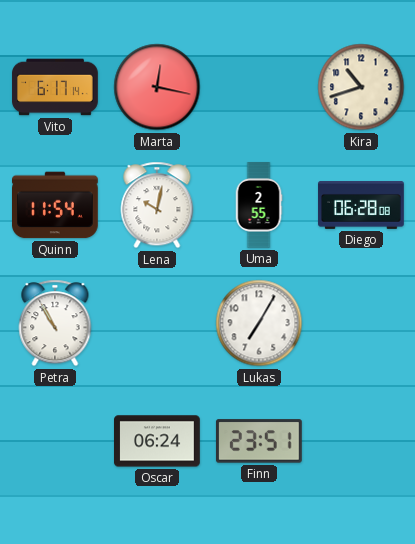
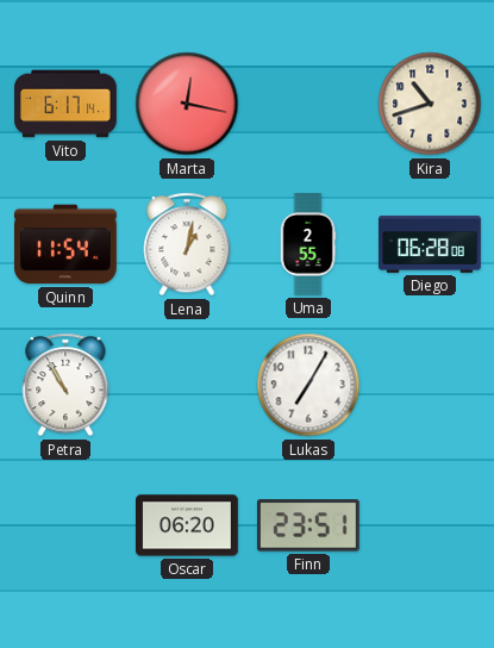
Lena: 10:02 -> 1:02 (187, 244)
Oscar: 06:24 -> 06:20 (188, 525)
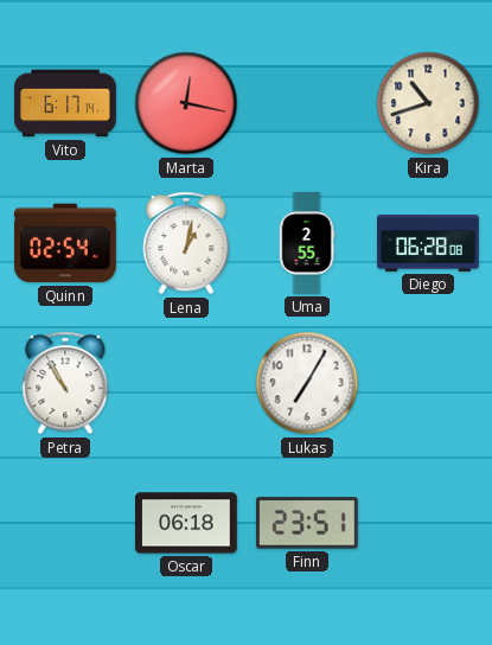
Quinn: 11:54 -> 02:54 (66, 243)
Oscar: 06:20 -> 06:18 (187, 523)
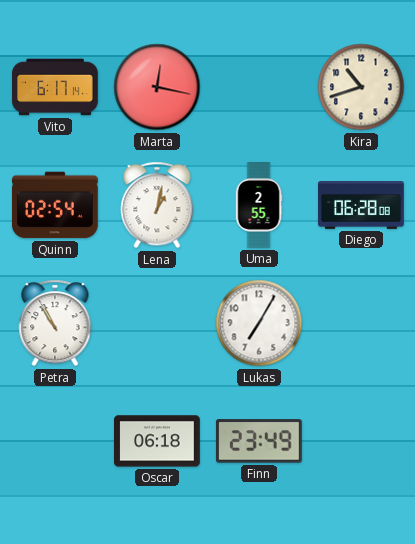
Finn: 23:51 -> 23:49 (259, 441)
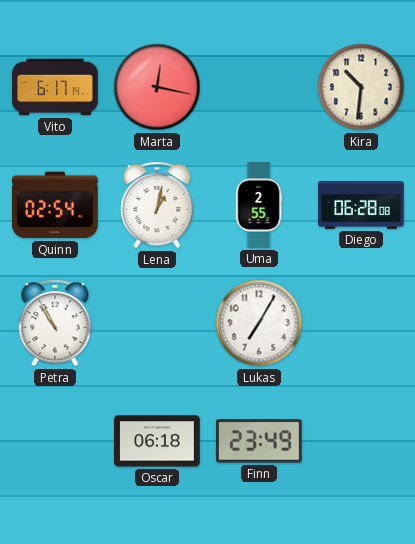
Kira: 10:42 -> 10:31 (361, 87)
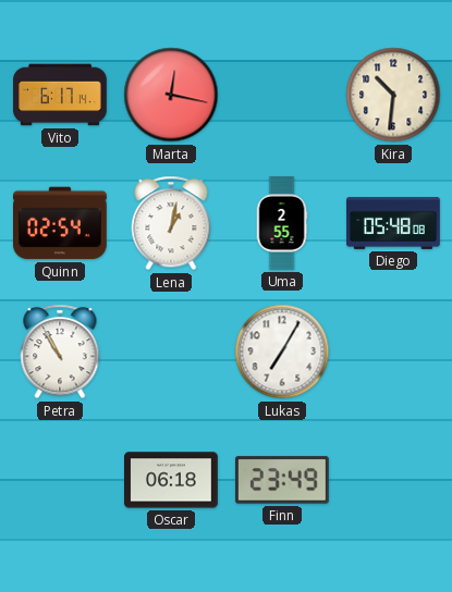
Diego: 06:28 -> 05:48 (393, 224)
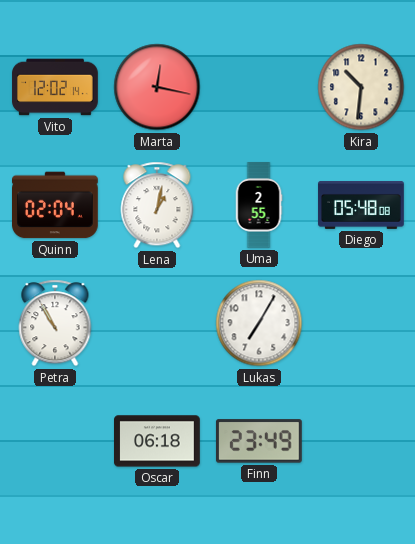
Vito: 6:17 -> 12:02 (55, 87)
Quinn: 02:54 -> 02:04 (56, 205)
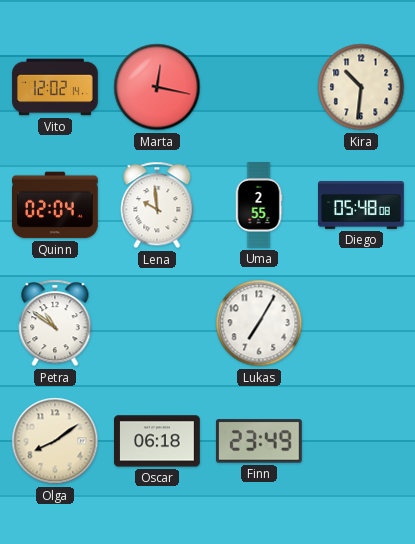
Lena: 1:02 -> 9:59 (157, 205)
Petra: 10:55 -> 10:51 (55, 323)
Olga: none -> 8:09 (55, 441)
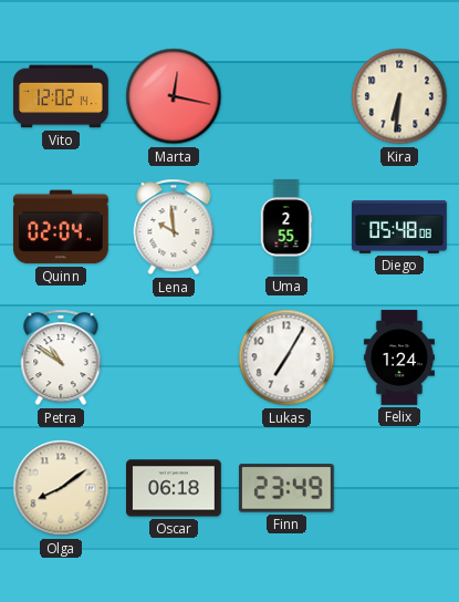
Kira: 10:31 -> 6:31 (399, 96)
Felix: none -> 1:24 (399, 357)
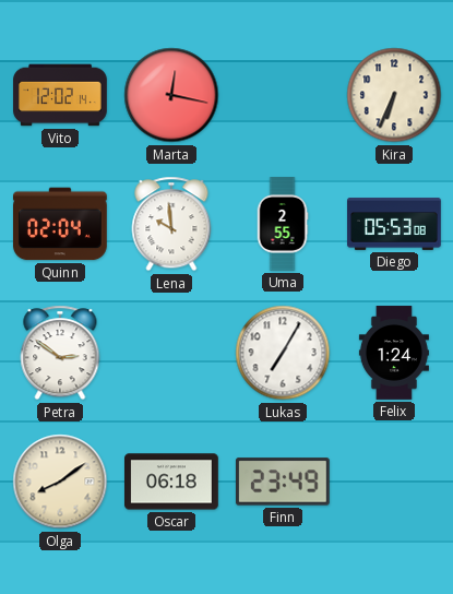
Kira: 6:31 -> 6:34 (394, 95)
Diego: 05:48 -> 05:53 (394, 225)
Petra: 10:51 -> 2:51 (60, 353)
